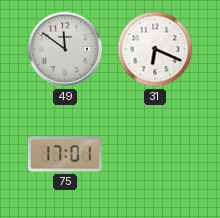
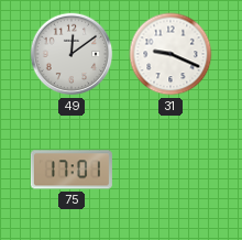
49: 11:51 -> 12:09 (71, 54)
31: 6:19 -> 9:19 (170, 54)
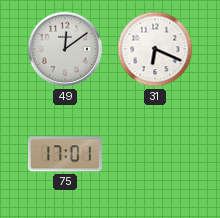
31: 9:19 -> 6:19 (155, 49)
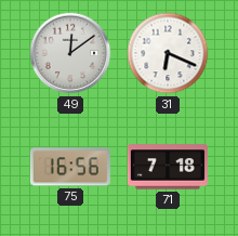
75: 17:01 -> 16:56 (70, 167)
71: none -> 7:18 (168, 167)
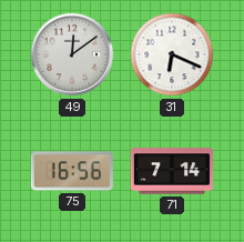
71: 7:18 -> 7:14 (172, 171)
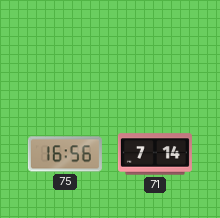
49: 12:09 -> none (72, 54)
31: 6:19 -> none (172, 54)
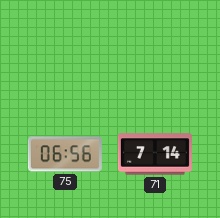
75: 16:56 -> 06:56 (65, 154)
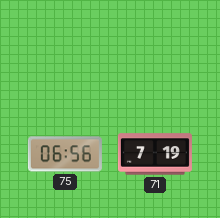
71: 7:14 -> 7:19 (155, 154)
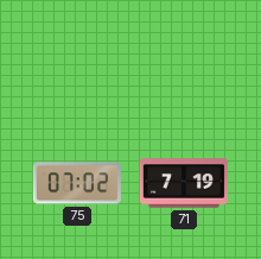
75: 06:56 -> 07:02 (77, 183)
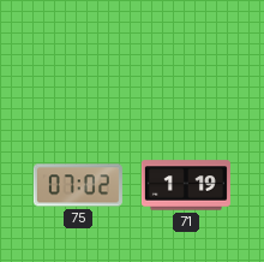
71: 7:19 -> 1:19 (186, 185)
